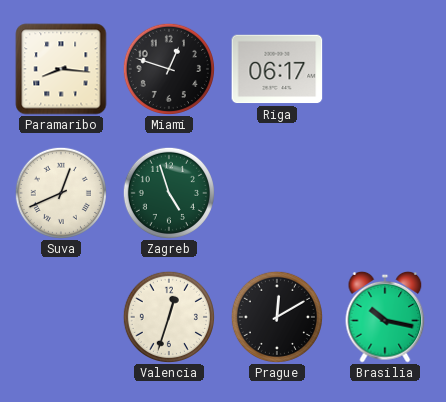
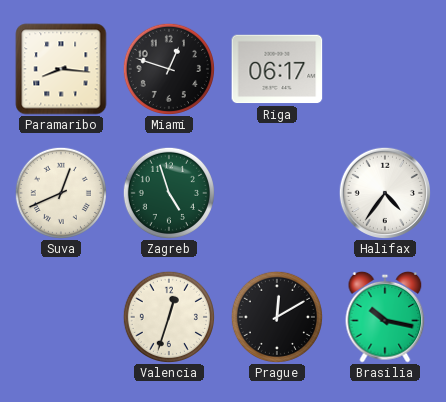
Halifax: none -> 4:36 (384, 192)
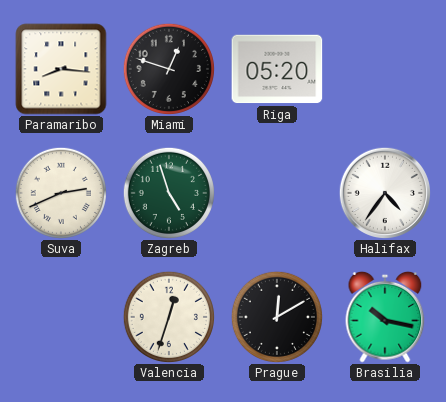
Riga: 06:17 -> 05:20 (277, 69)
Suva: 12:41 -> 2:41 (61, 193)
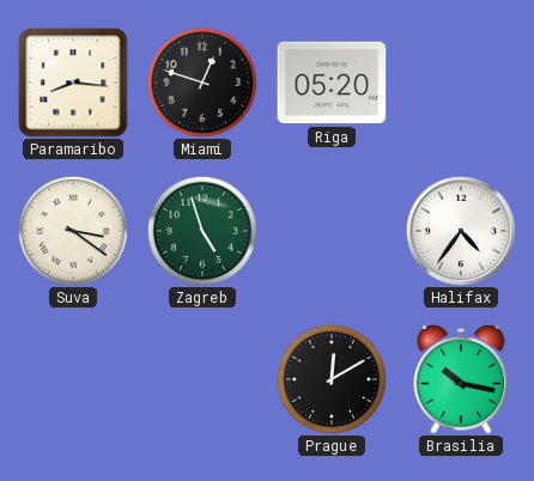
Suva: 2:41 -> 3:21 (73, 231)
Valencia: 12:33 -> none (169, 317)
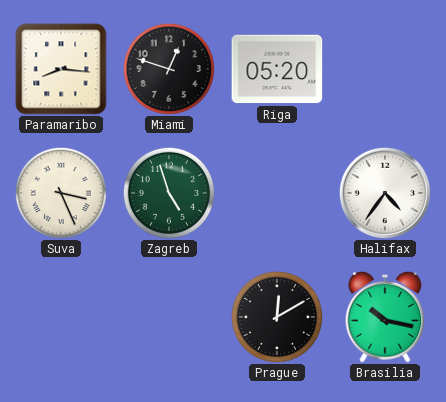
Suva: 3:21 -> 3:26 (61, 193)
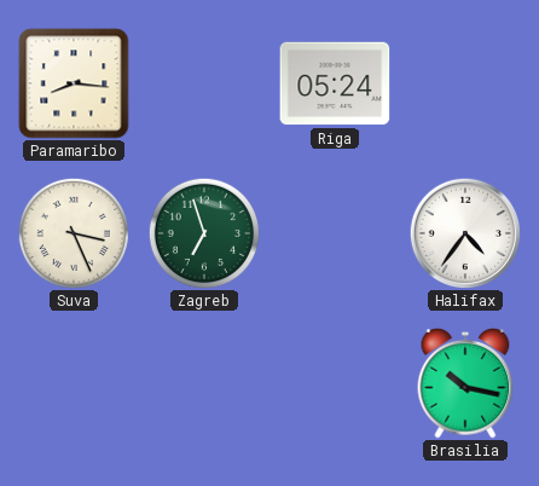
Miami: 12:48 -> none (169, 69)
Riga: 05:20 -> 05:24 (335, 83)
Zagreb: 4:57 -> 6:57 (204, 233)
Prague: 12:10 -> none (277, 317)
